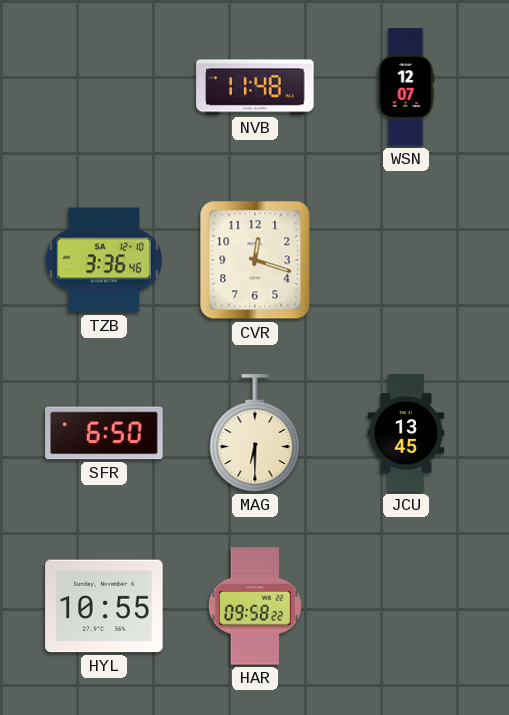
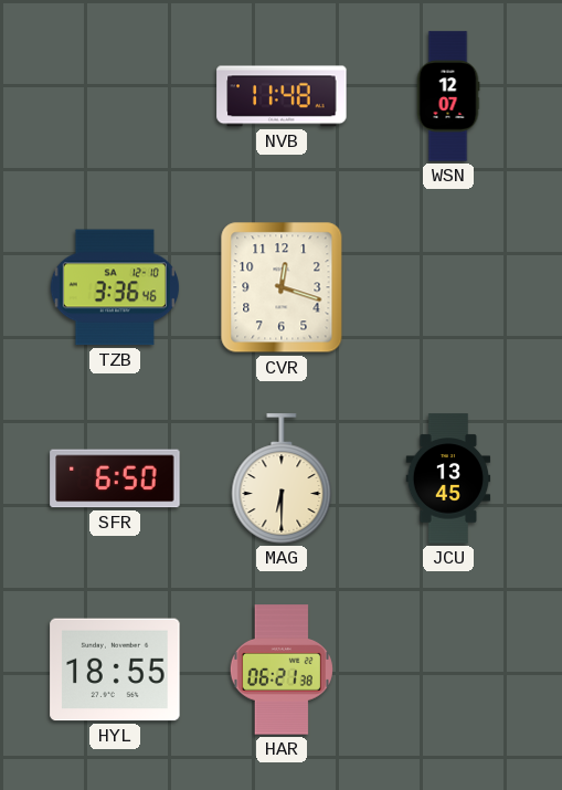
HYL: 10:55 -> 18:55 (115, 670)
HAR: 09:58 -> 06:21 (282, 670)
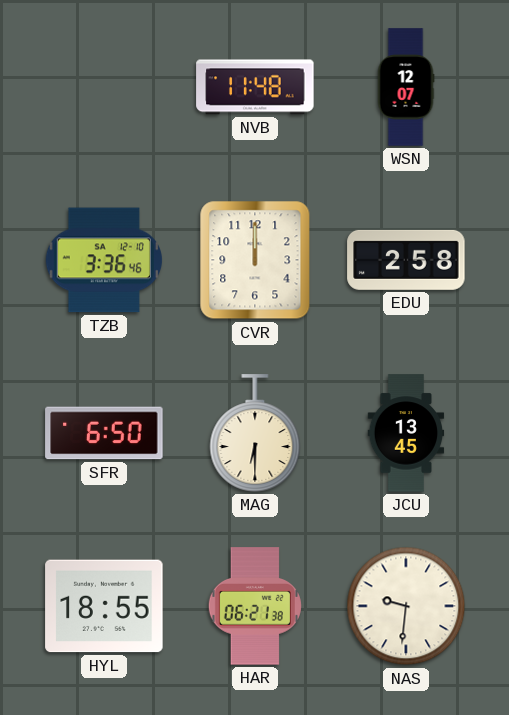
CVR: 12:18 -> 12:00 (255, 260)
EDU: none -> 2:58 (406, 260)
NAS: none -> 9:31 (406, 606)
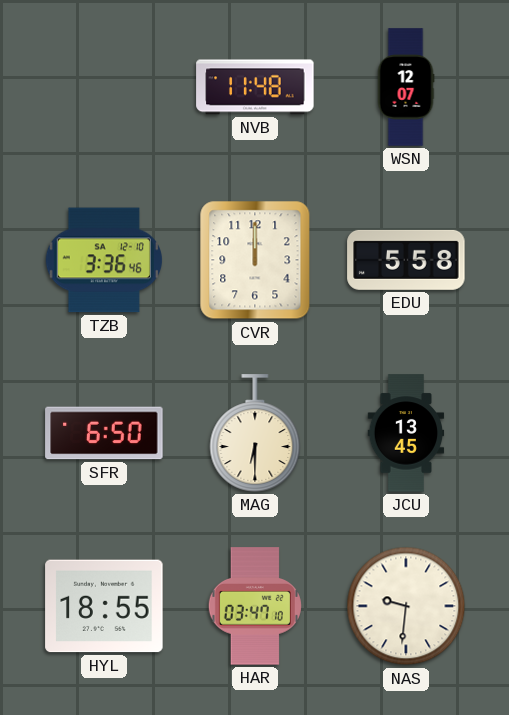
EDU: 2:58 -> 5:58 (406, 260)
HAR: 06:21 -> 03:47 (255, 606)
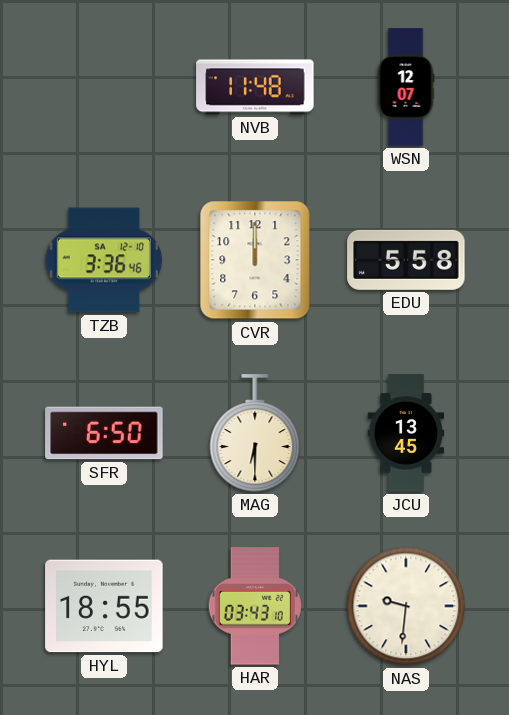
HAR: 03:47 -> 03:43 (255, 606)
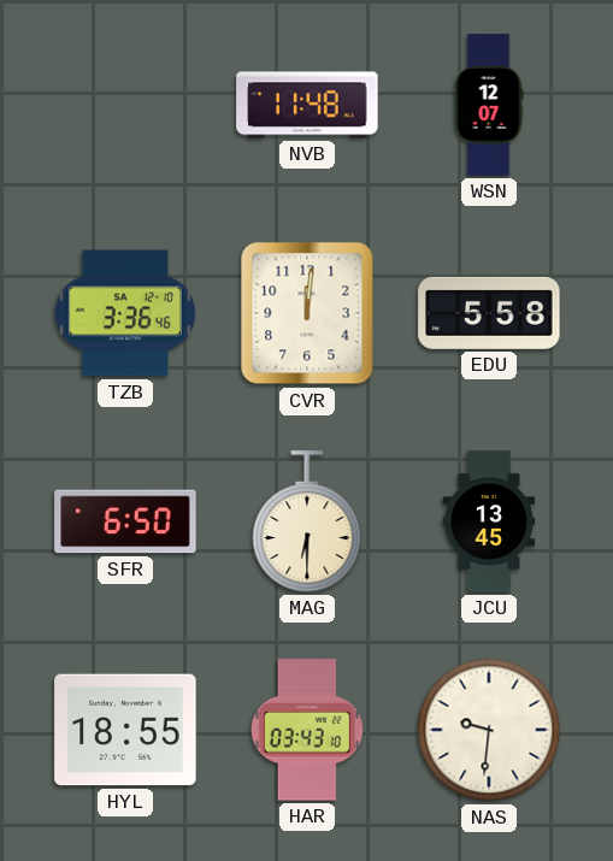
CVR: 12:00 -> 12:01 (307, 313)
